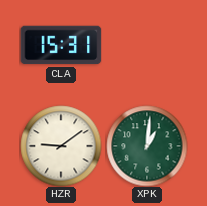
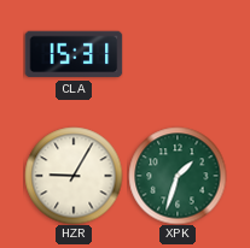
HZR: 9:09 -> 9:05 (74, 176)
XPK: 1:01 -> 1:33 (178, 176)
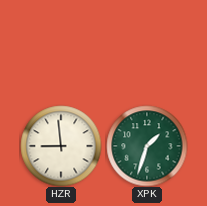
CLA: 15:31 -> none (74, 54)
HZR: 9:05 -> 8:59 (61, 146)
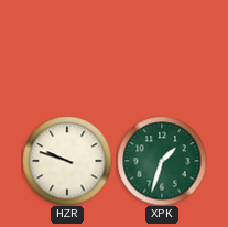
HZR: 8:59 -> 9:48 (67, 161)
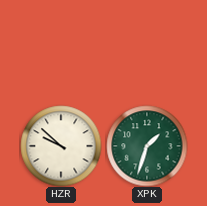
HZR: 9:48 -> 9:52 (61, 146)
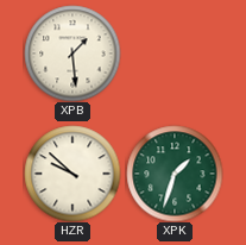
XPB: none -> 1:29 (72, 54)
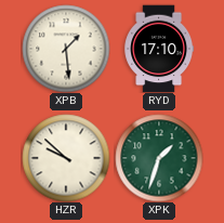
RYD: none -> 17:10 (159, 49)
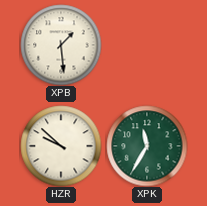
RYD: 17:10 -> none (159, 49)
XPK: 1:33 -> 11:35 (147, 146)
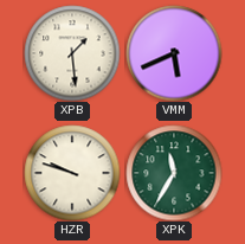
VMM: none -> 5:41 (174, 53)
HZR: 9:52 -> 9:48 (72, 173)
